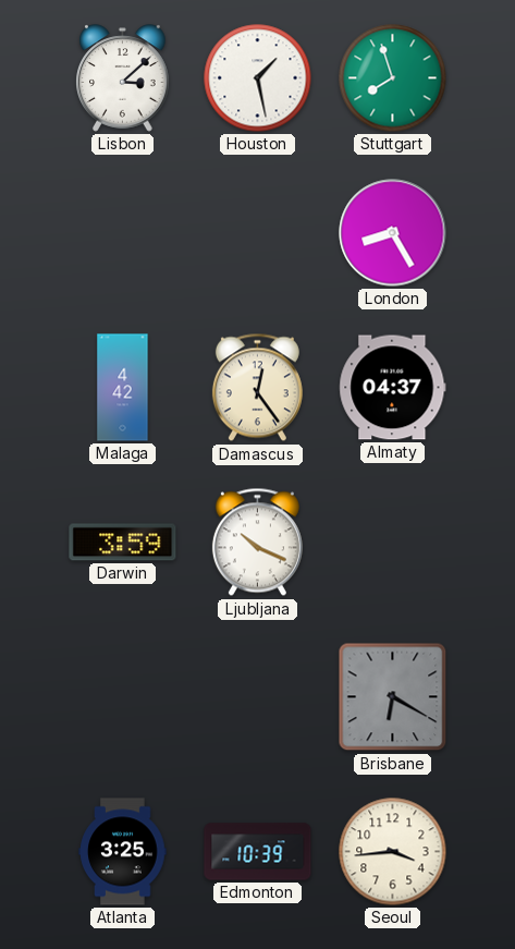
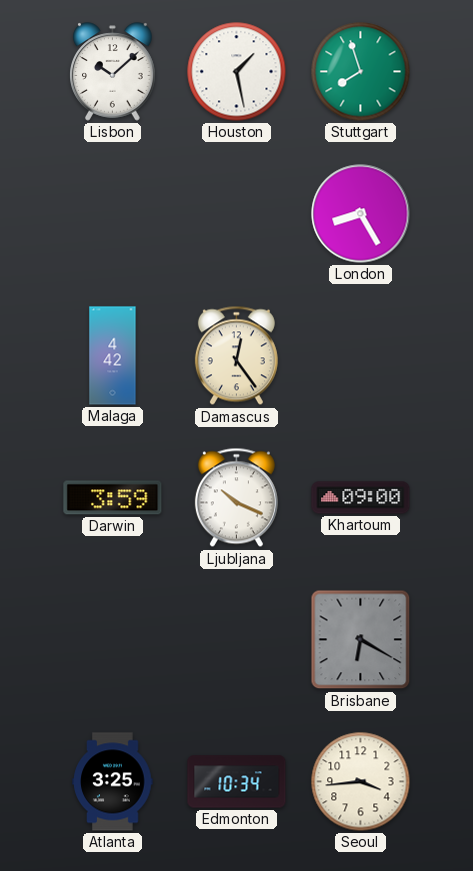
Lisbon: 3:08 -> 10:08 (113, 72)
Almaty: 04:37 -> none (393, 388)
Khartoum: none -> 09:00 (361, 498)
Edmonton: 10:39 -> 10:34 (237, 782)
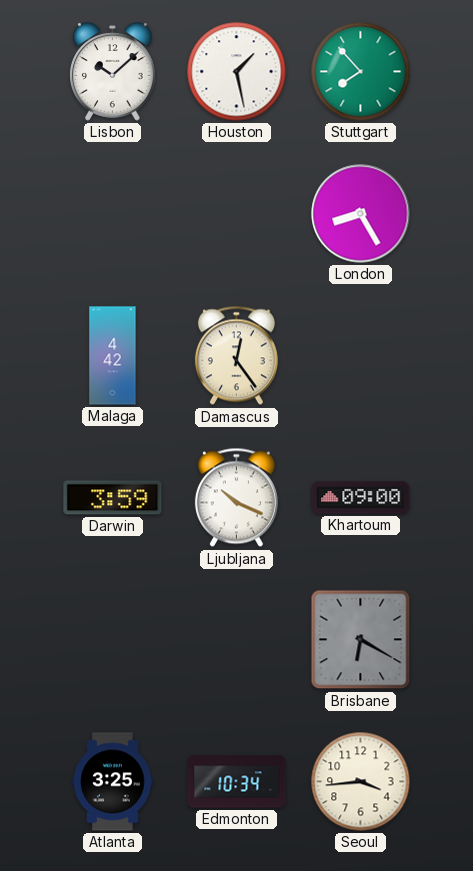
Stuttgart: 7:57 -> 7:53 (361, 72)
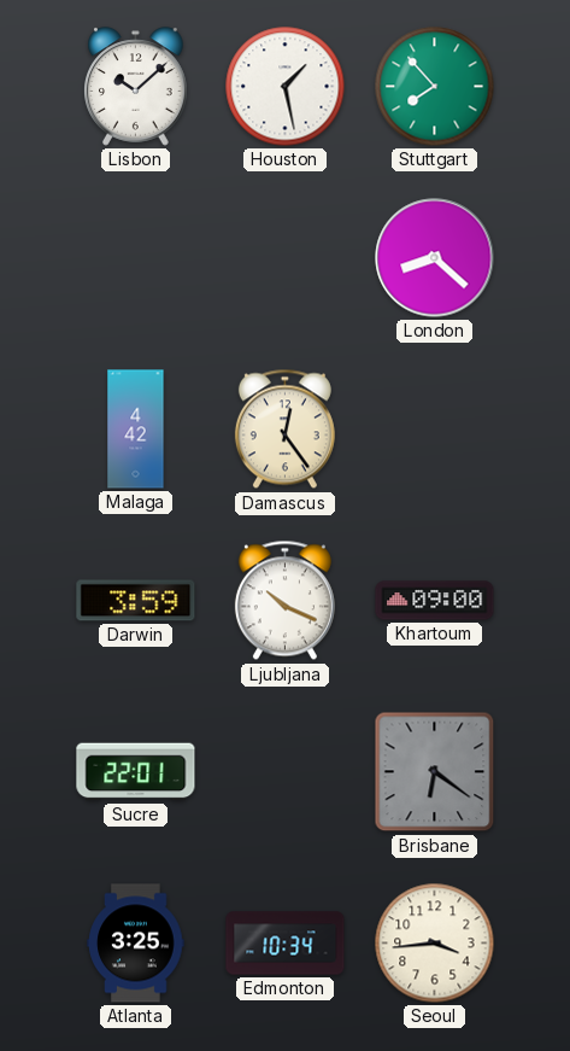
London: 8:25 -> 8:22 (435, 258)
Sucre: none -> 22:01 (136, 772)
Brisbane: 6:20 -> 6:21 (435, 772)
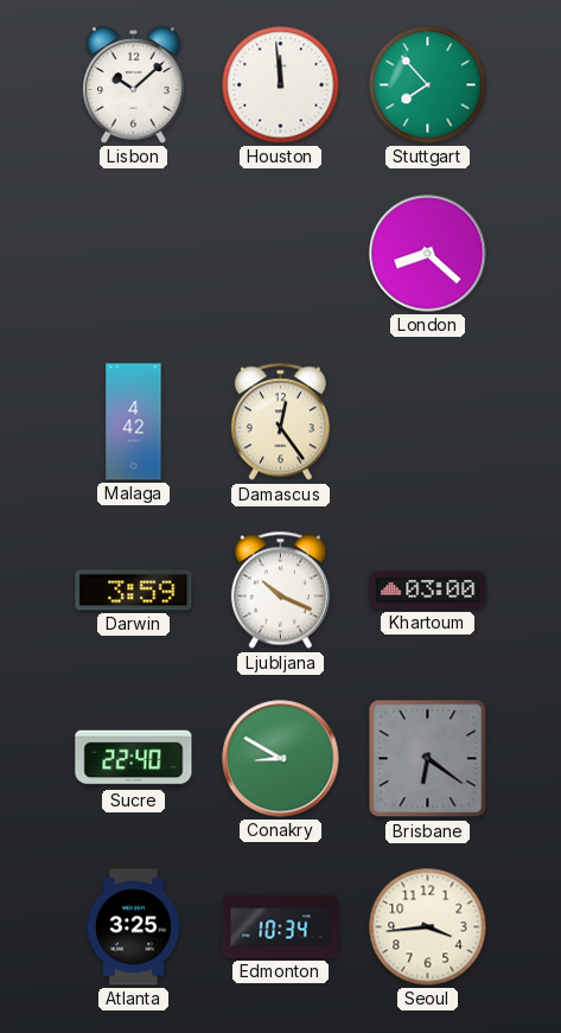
Houston: 1:28 -> 11:59 (281, 85)
Khartoum: 09:00 -> 03:00 (428, 591)
Sucre: 22:01 -> 22:40 (134, 759)
Conakry: none -> 8:50 (281, 759)
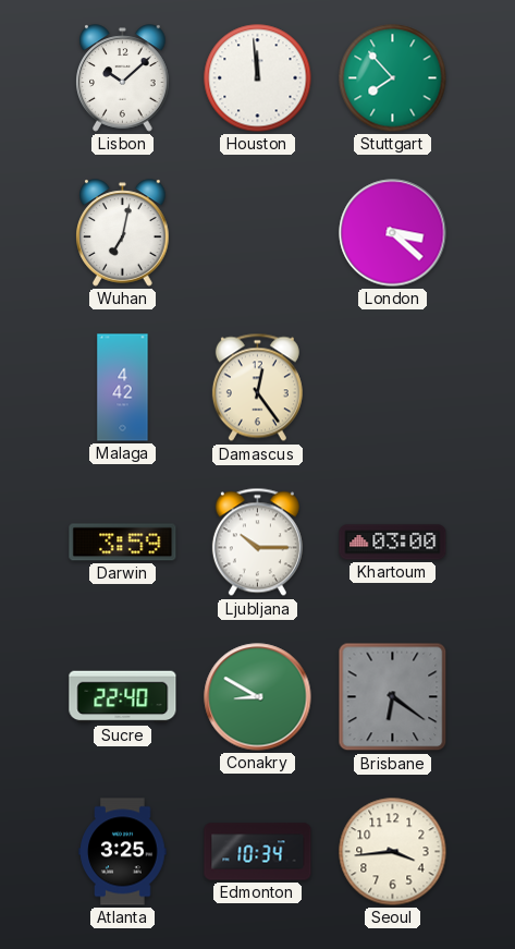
Wuhan: none -> 7:02 (123, 233)
London: 8:22 -> 3:22 (393, 233)
Ljubljana: 10:19 -> 10:15 (257, 543)
